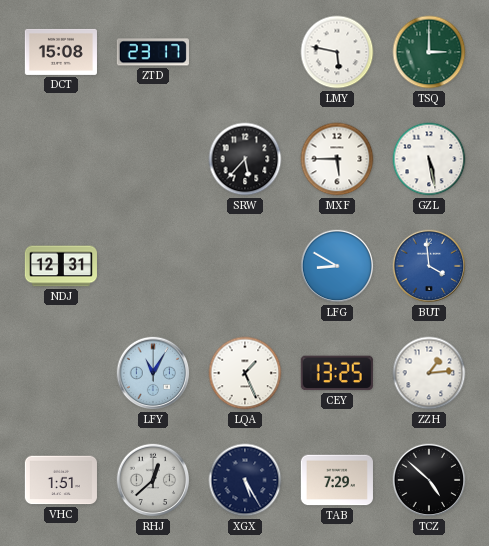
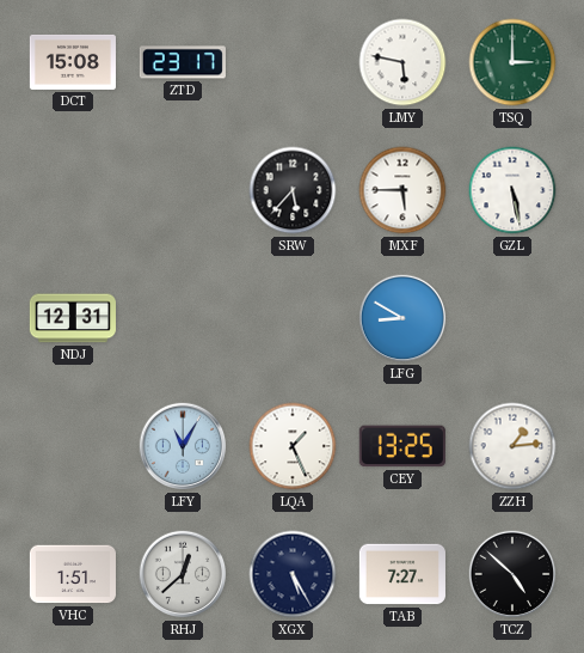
BUT: 3:59 -> none (429, 266)
TAB: 7:29 -> 7:27 (402, 574)
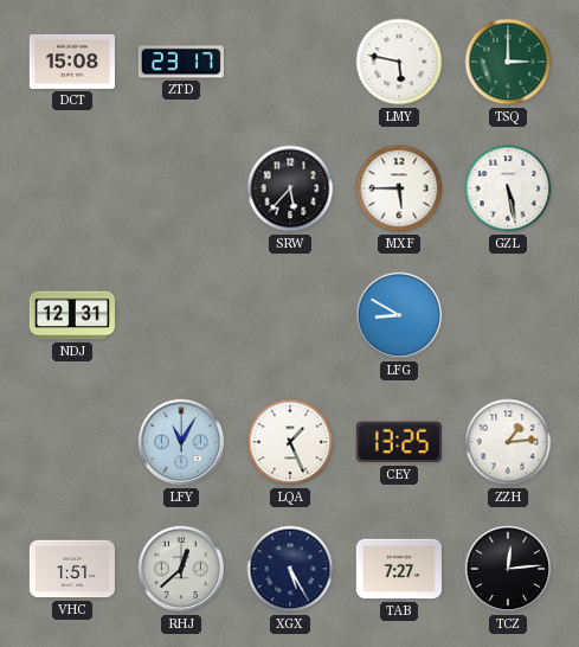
TCZ: 4:52 -> 12:14 (508, 569)
